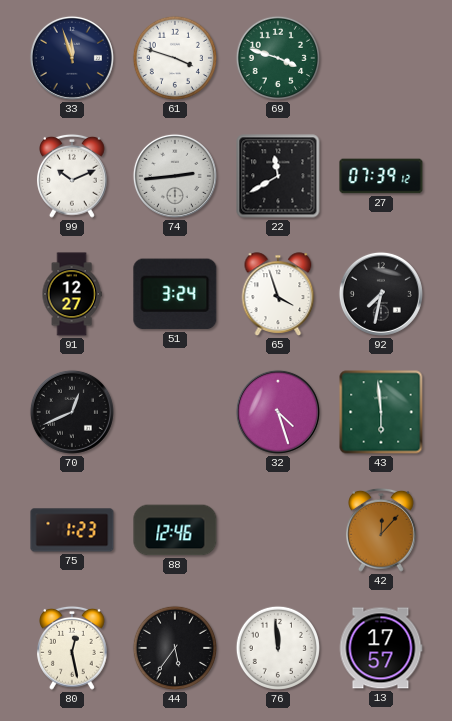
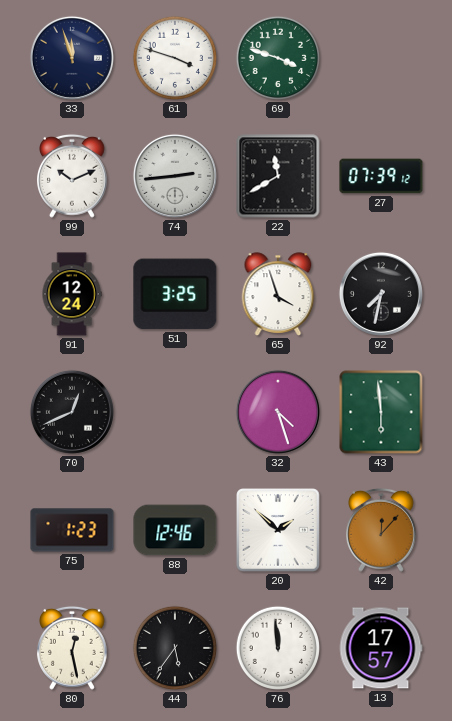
91: 12:27 -> 12:24 (72, 294)
51: 3:24 -> 3:25 (175, 294)
20: none -> 1:52 (278, 530)
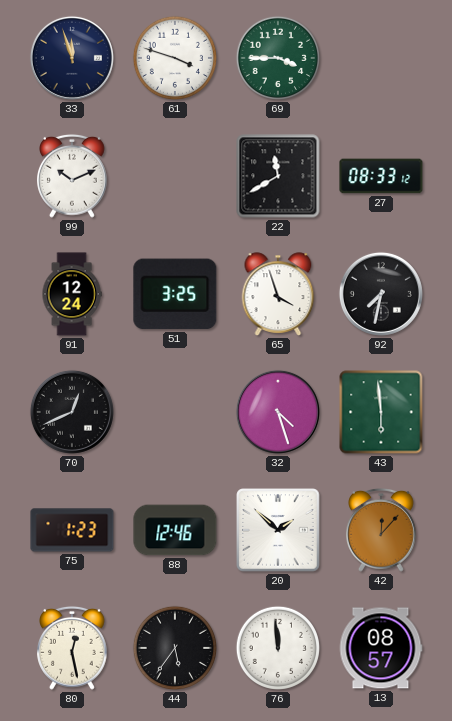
69: 3:48 -> 3:45 (278, 58)
74: 2:44 -> none (175, 176)
27: 07:39 -> 08:33 (381, 176)
13: 17:57 -> 08:57 (381, 648)
